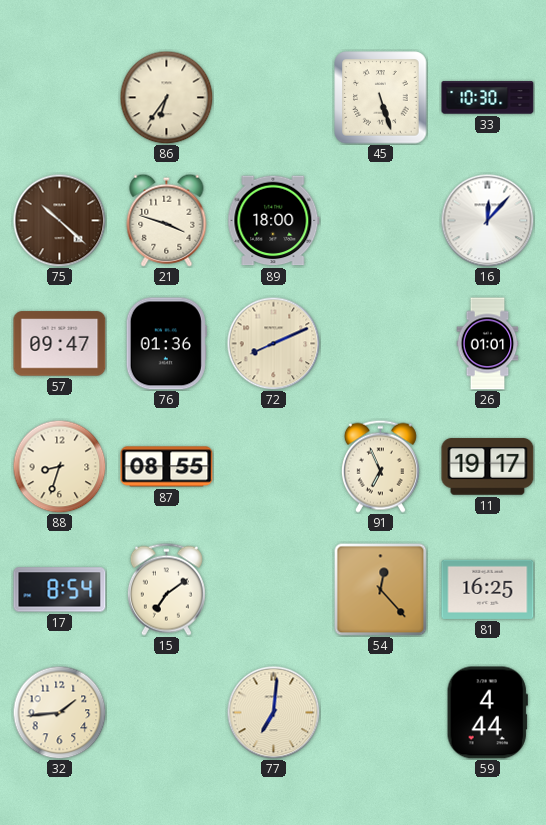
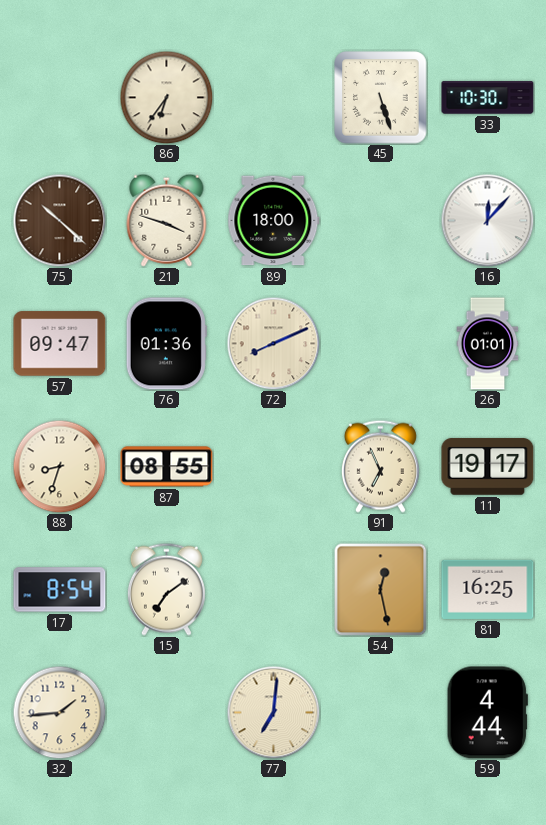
54: 12:23 -> 12:28 (380, 589)
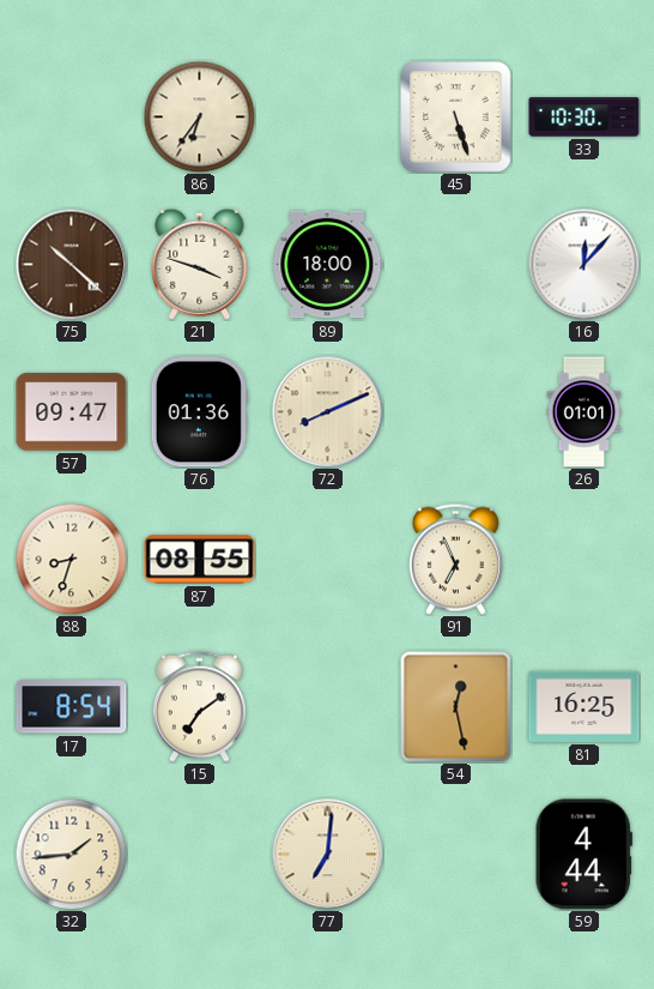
11: 19:17 -> none (488, 467)
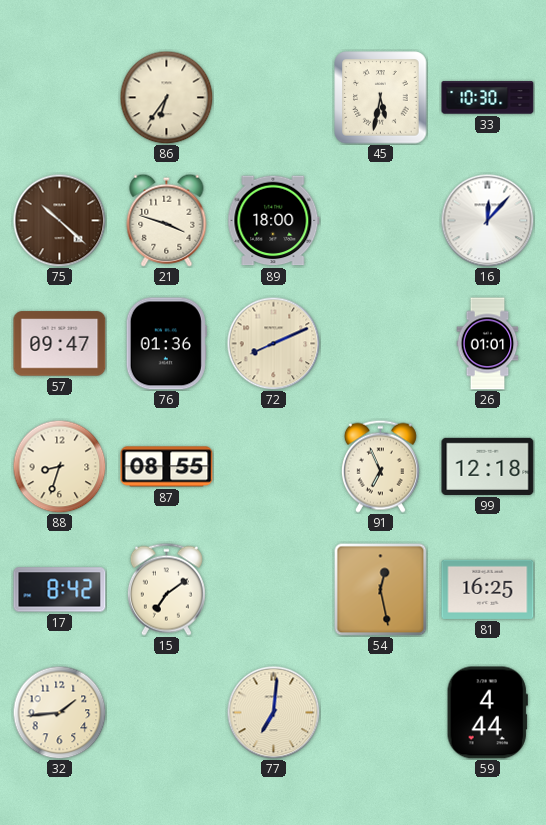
45: 5:27 -> 5:32 (381, 98)
99: none -> 12:18 (488, 466)
17: 8:54 -> 8:42 (60, 590)
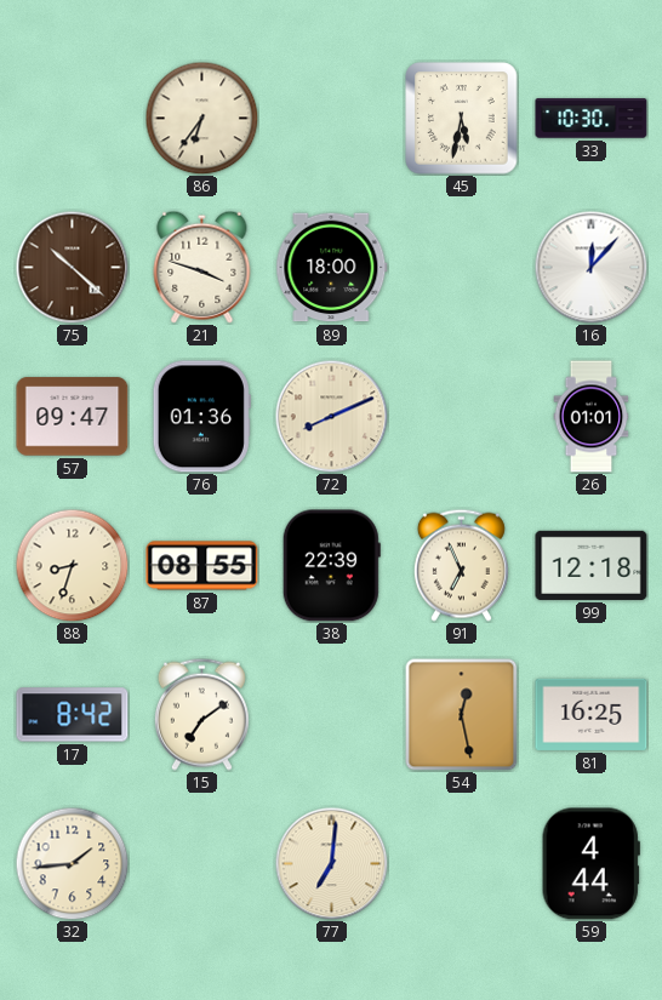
38: none -> 22:39 (331, 566)
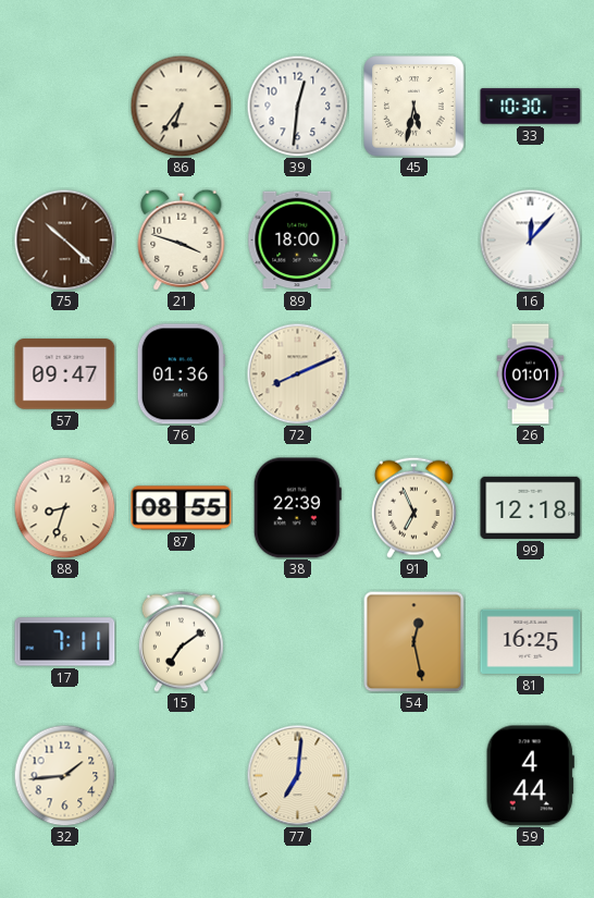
39: none -> 12:31 (297, 106)
17: 8:42 -> 7:11 (65, 642)
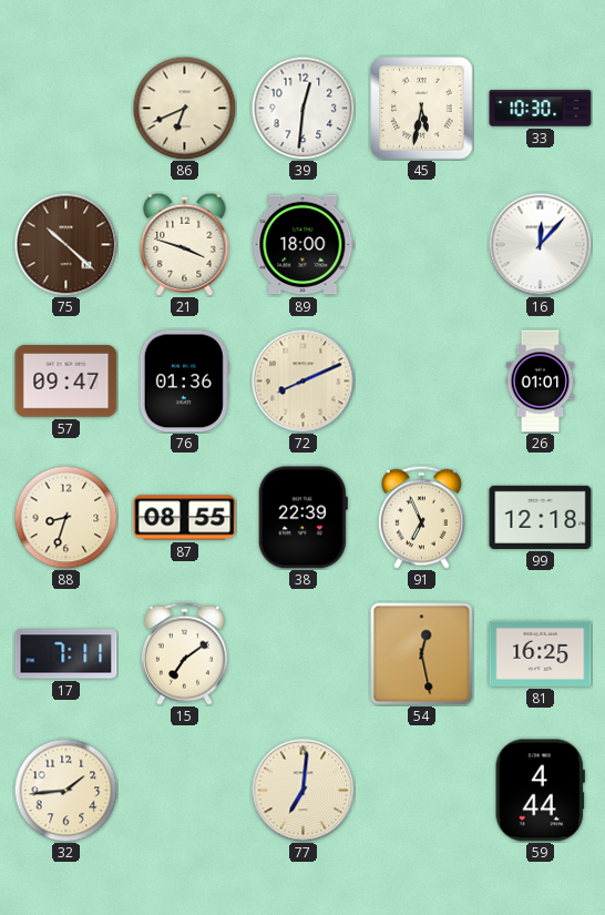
86: 6:36 -> 6:41 (184, 108)
